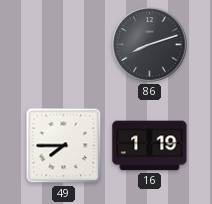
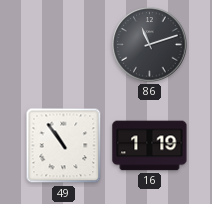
86: 8:12 -> 11:12 (150, 45)
49: 7:45 -> 10:54 (64, 146)
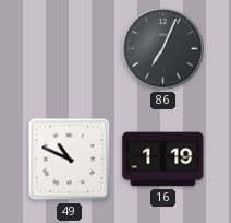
86: 11:12 -> 7:04 (163, 49)
49: 10:54 -> 10:49 (70, 160)
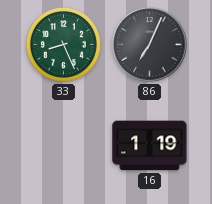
33: none -> 8:26 (64, 45)
49: 10:49 -> none (70, 160)
